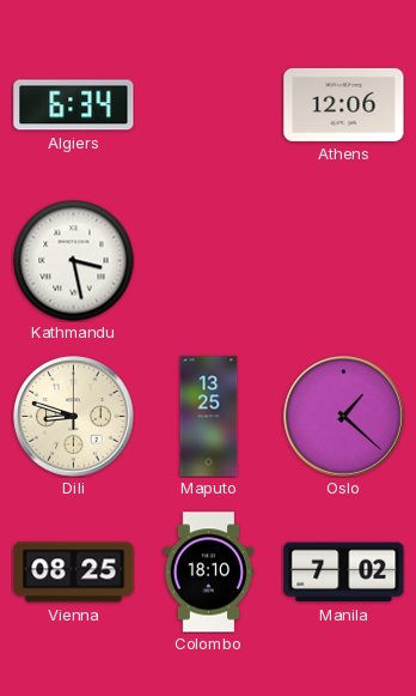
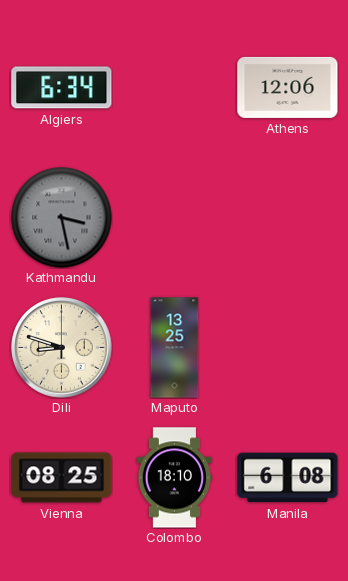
Kathmandu dial: white -> grey (62, 218)
Oslo: 1:22 -> none (344, 417)
Manila: 7:02 -> 6:08 (288, 478)
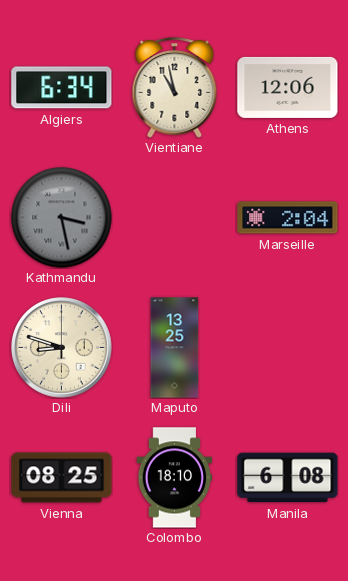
Vientiane: none -> 10:58 (175, 88)
Marseille: none -> 2:04 (288, 218)
